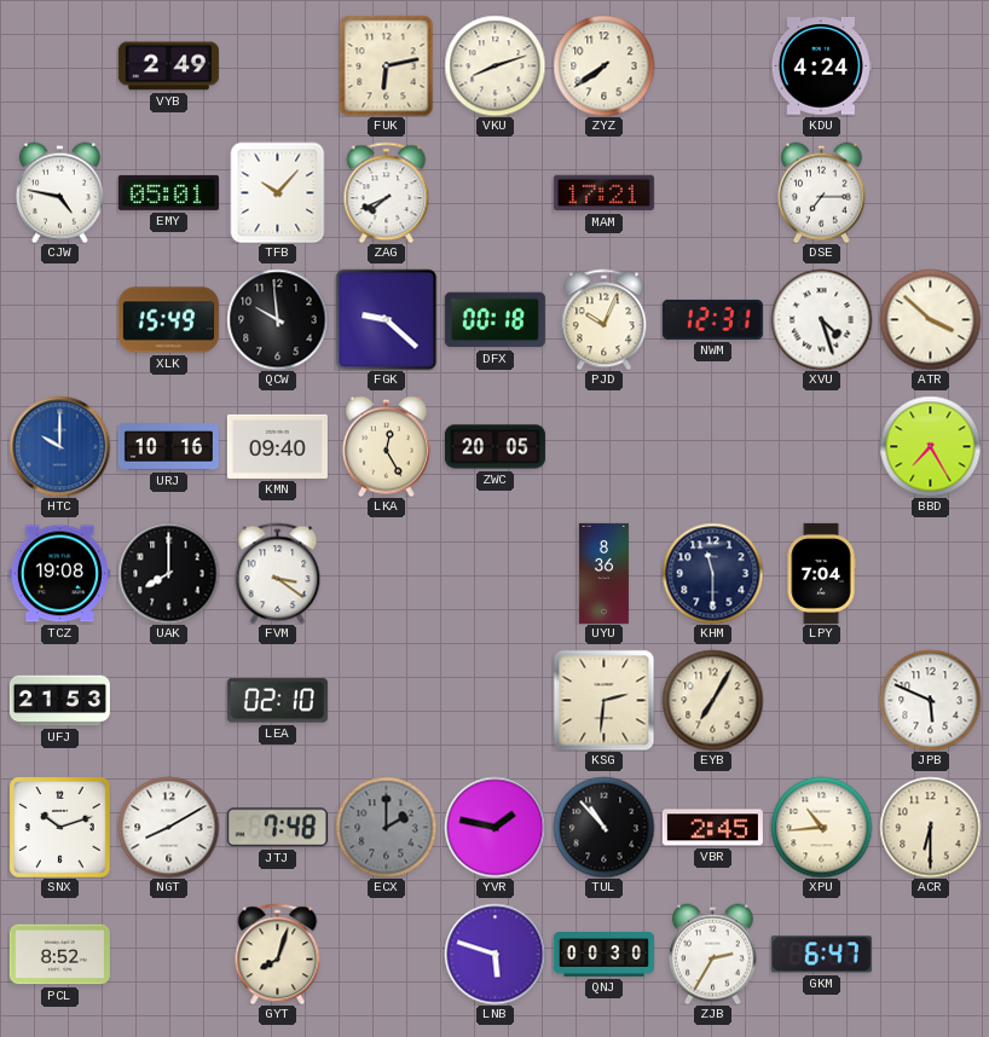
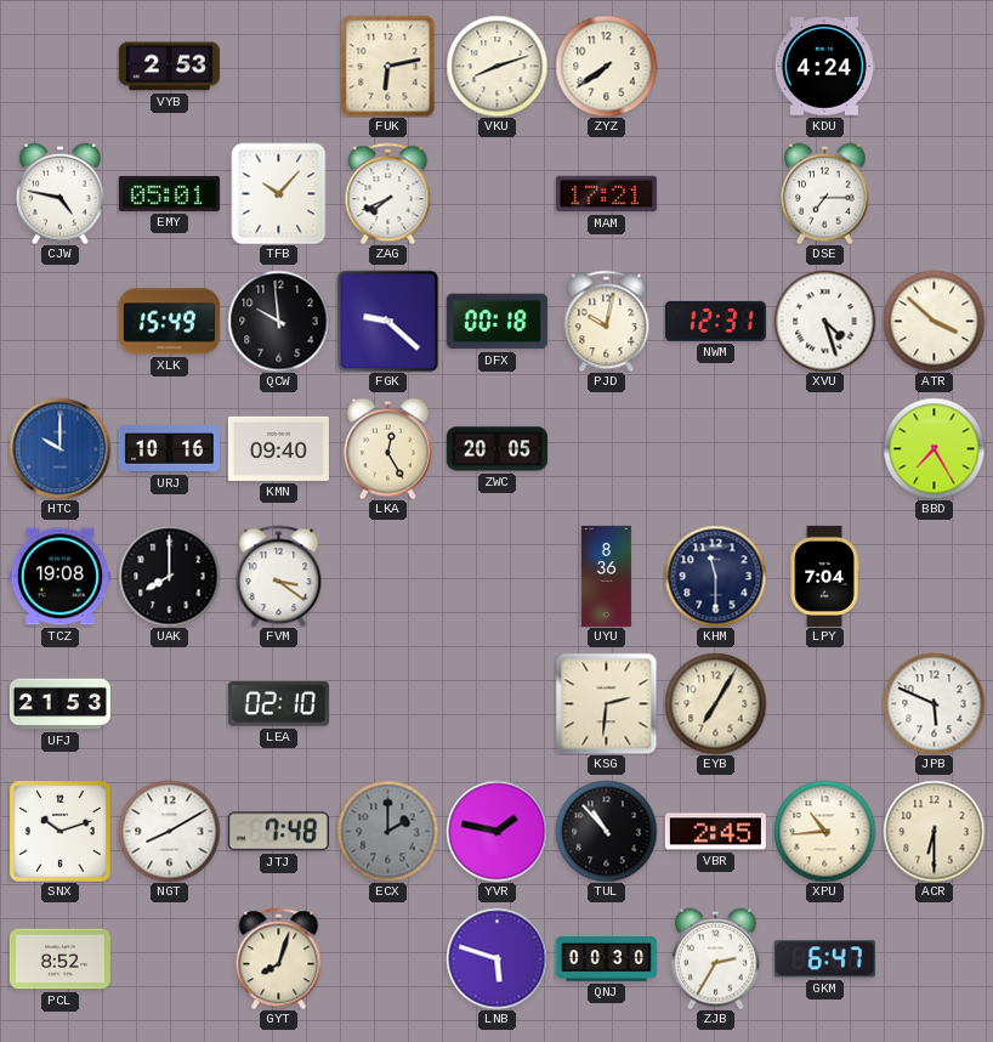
VYB: 2:49 -> 2:53 (169, 67)
PJD: 10:04 -> 10:02 (607, 321)
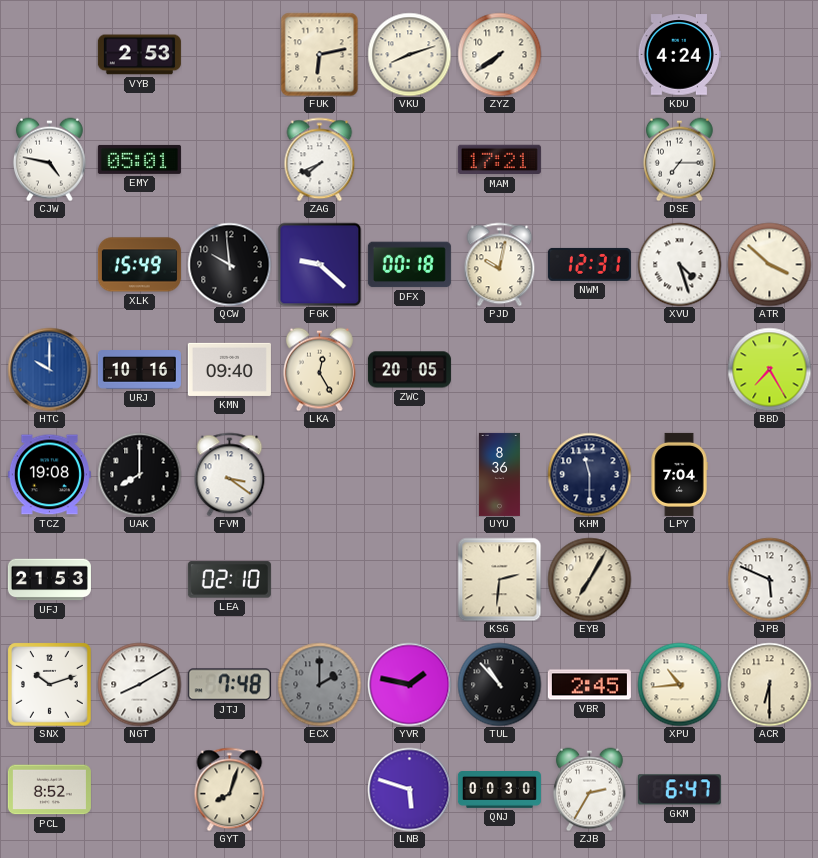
TFB: 10:07 -> none (279, 193)
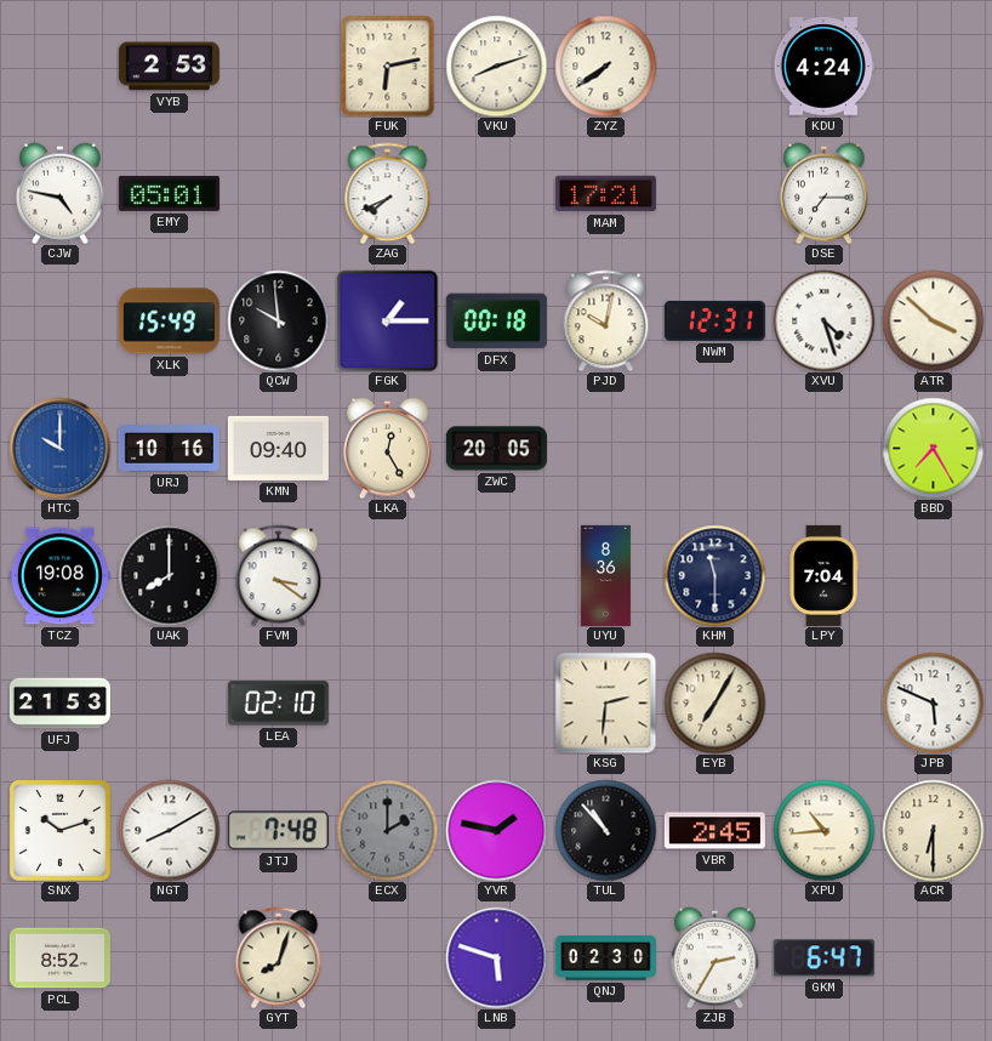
FGK: 9:22 -> 1:15 (387, 320)
QNJ: 00:30 -> 02:30 (605, 958)
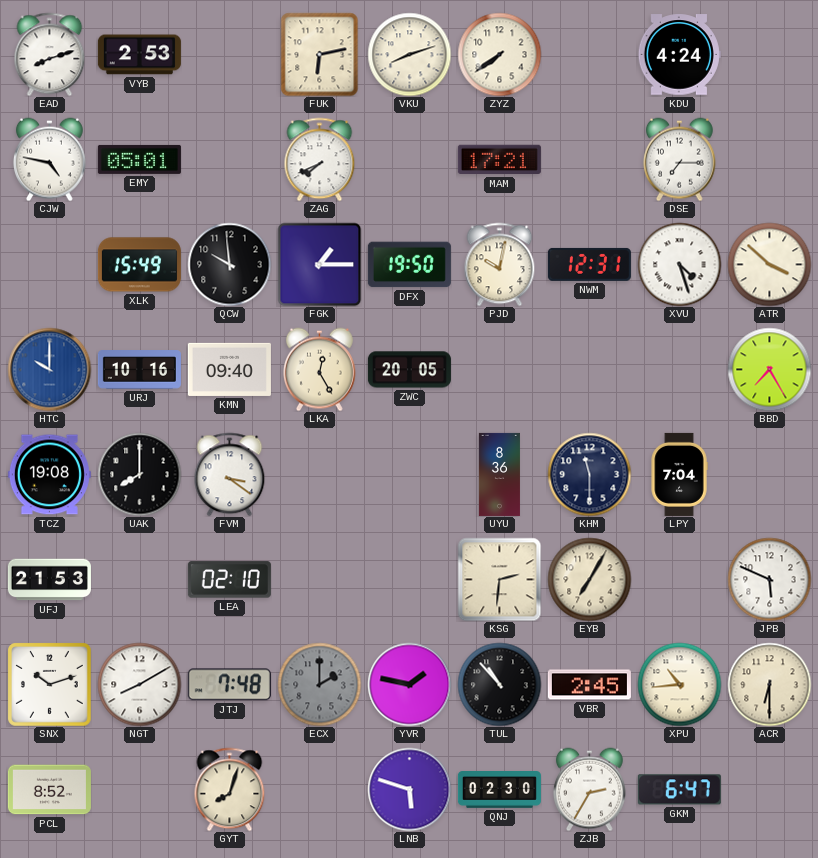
EAD: none -> 8:12 (50, 54)
DFX: 00:18 -> 19:50 (409, 265)
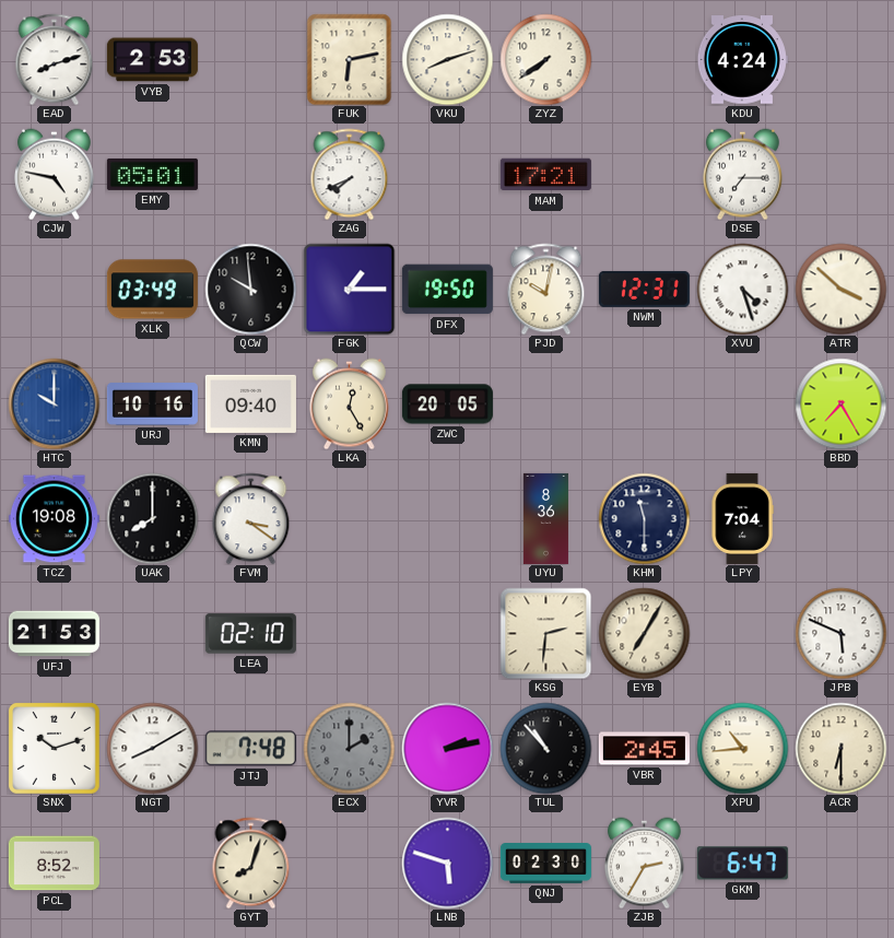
XLK: 15:49 -> 03:49 (152, 290)
YVR: 1:47 -> 2:13 (447, 748)
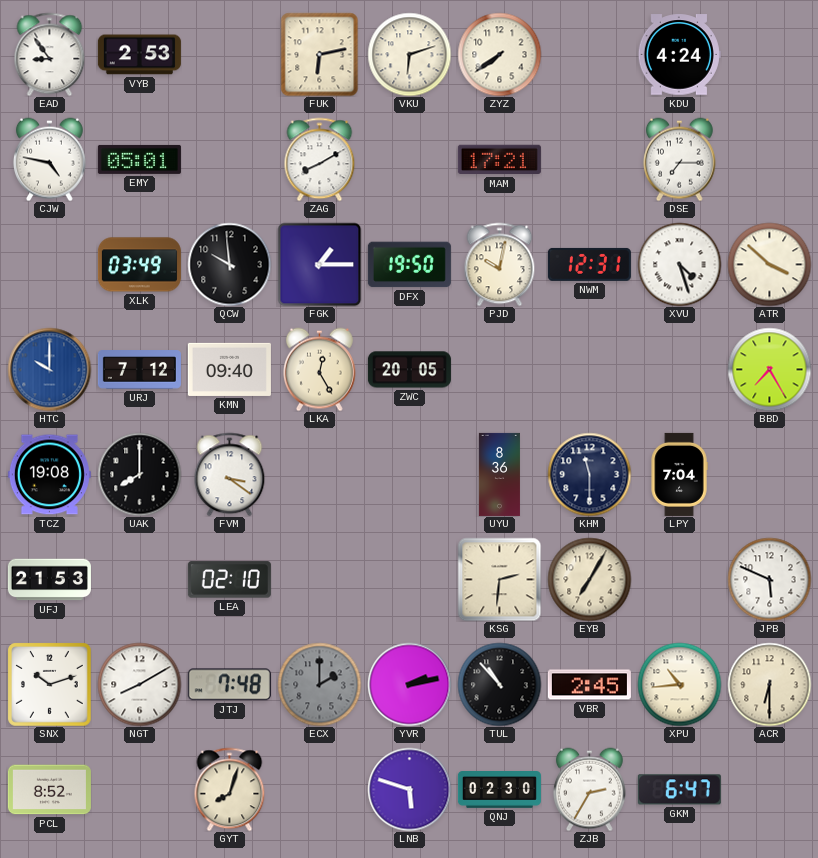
EAD: 8:12 -> 8:54 (50, 54)
VKU: 8:12 -> 6:12 (409, 54)
ZAG: 7:41 -> 8:10 (320, 159)
URJ: 10:16 -> 7:12 (139, 370)
